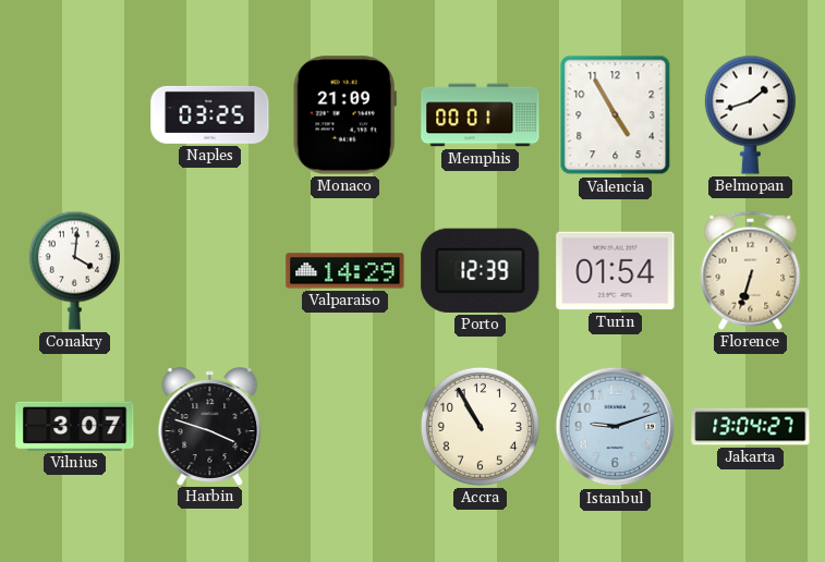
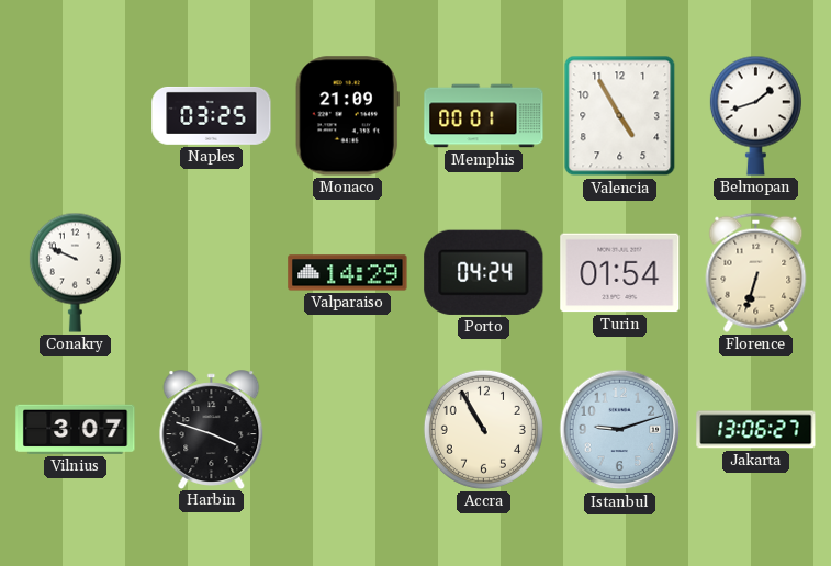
Conakry: 4:01 -> 9:49 (75, 272)
Porto: 12:39 -> 04:24 (484, 272)
Jakarta: 13:04 -> 13:06 (756, 430)
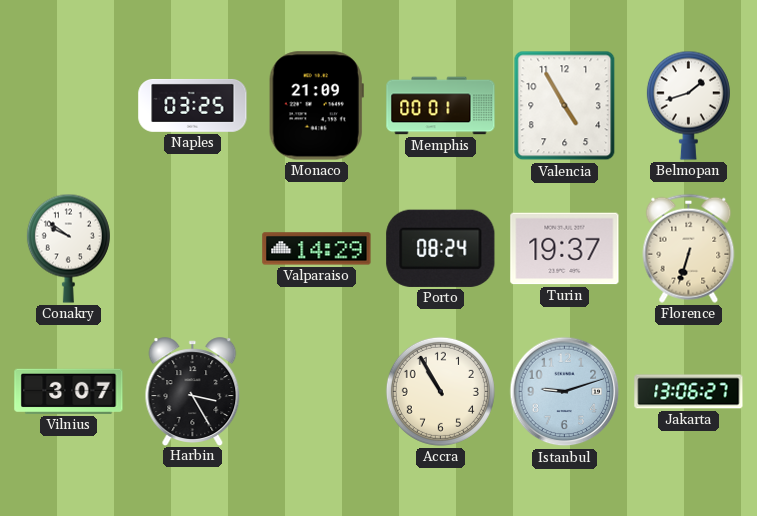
Conakry: 9:49 -> 9:51 (68, 248)
Porto: 04:24 -> 08:24 (441, 248)
Turin: 01:54 -> 19:37 (565, 249)
Harbin: 3:48 -> 3:25 (193, 391)
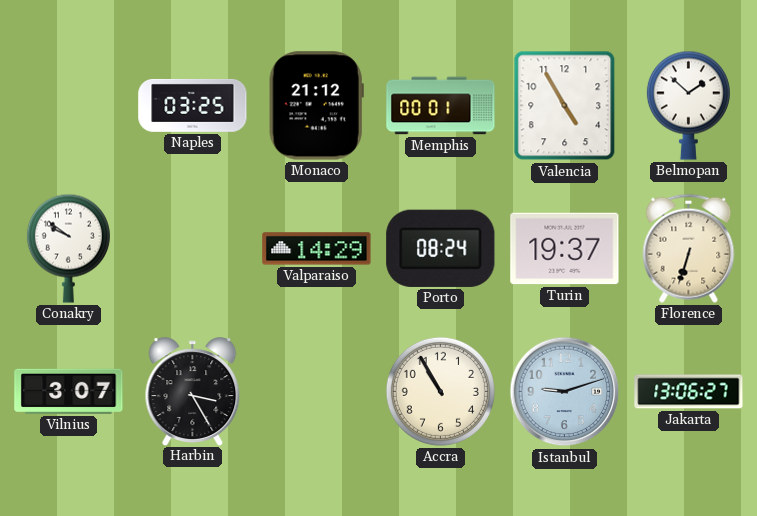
Monaco: 21:09 -> 21:12 (316, 106)
Belmopan: 1:42 -> 1:52 (688, 105)
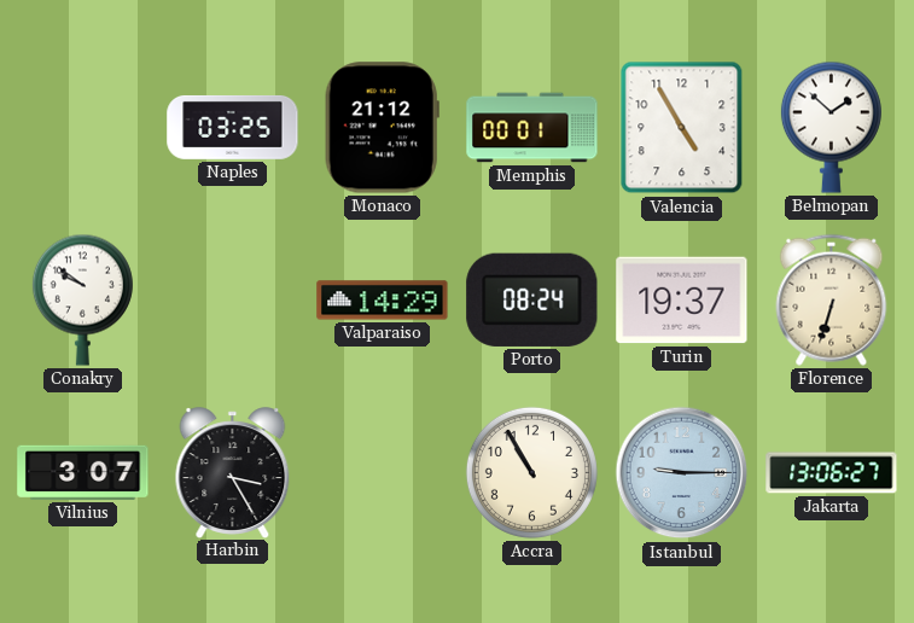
Istanbul: 9:12 -> 9:15 (682, 473)
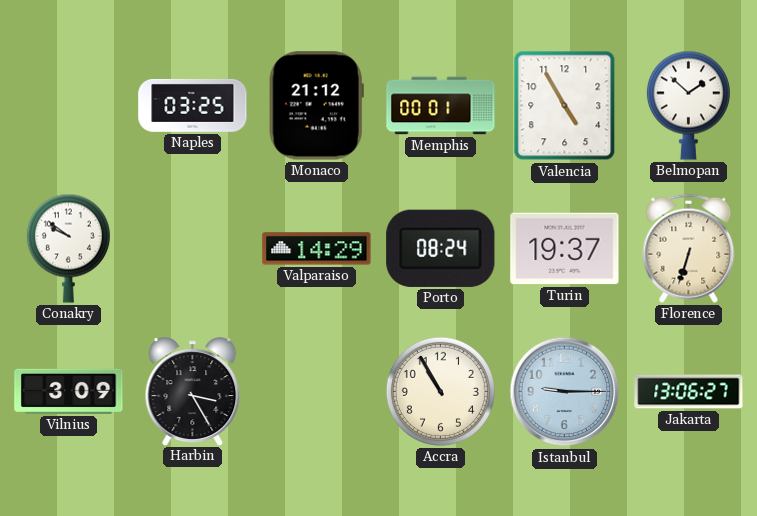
Vilnius: 3:07 -> 3:09 (69, 391)
